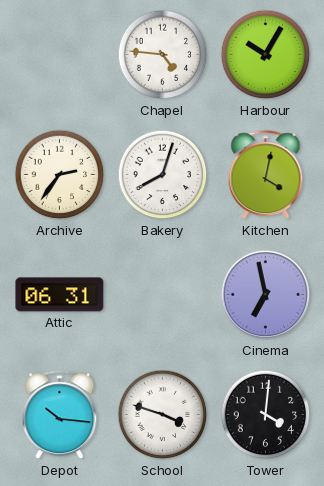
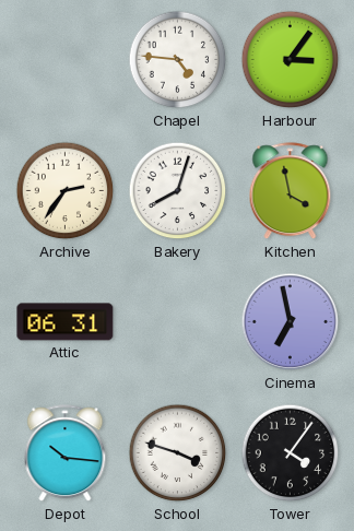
Harbour: 10:05 -> 3:06 (291, 60)
Kitchen: 4:02 -> 3:58 (291, 191)
Tower: 4:01 -> 4:06 (291, 453)
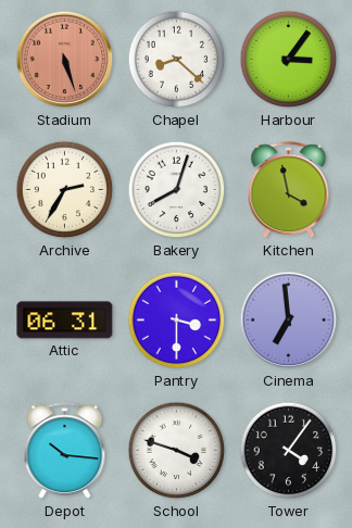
Stadium: none -> 5:27 (65, 60)
Chapel: 4:46 -> 8:22 (177, 60)
Archive: 2:36 -> 2:35 (65, 190)
Pantry: none -> 3:30 (177, 320)
Cinema: 6:58 -> 6:59 (289, 320)
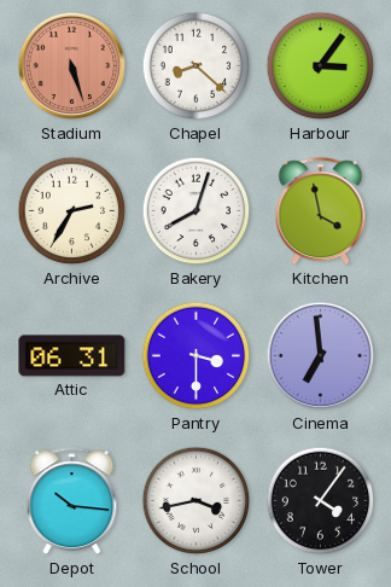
School: 3:48 -> 3:43 (197, 501)
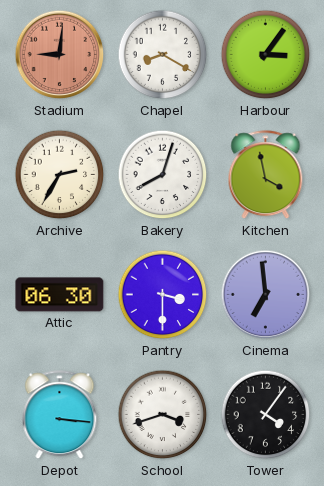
Stadium: 5:27 -> 9:01 (60, 55)
Chapel: 8:22 -> 8:20 (163, 55)
Attic: 06:31 -> 06:30 (60, 295)
Depot: 10:16 -> 3:16 (60, 415)
School: 3:43 -> 3:42 (163, 415)
